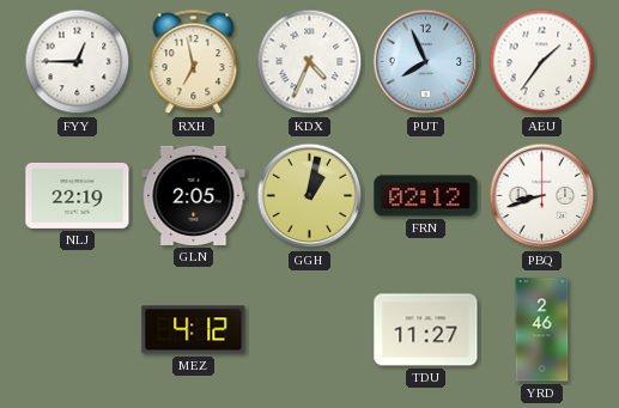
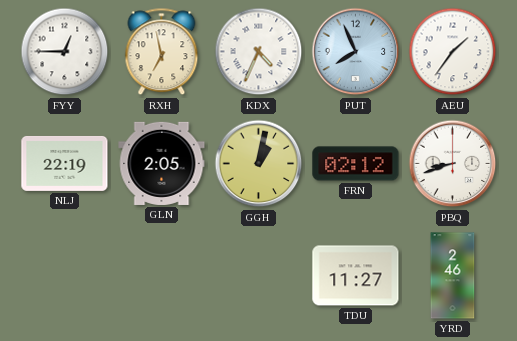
MEZ: 4:12 -> none (194, 330)
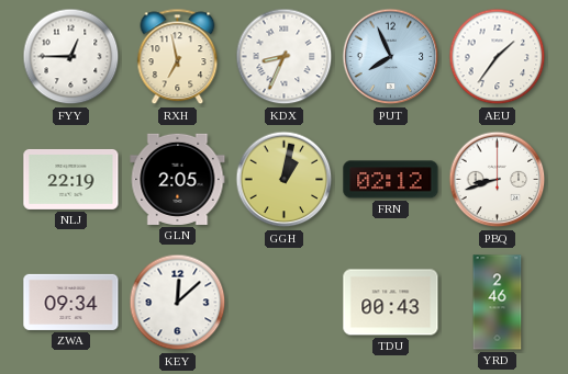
KDX: 4:34 -> 8:34 (285, 57)
ZWA: none -> 09:34 (71, 302)
KEY: none -> 12:08 (178, 303)
TDU: 11:27 -> 00:43 (391, 303)
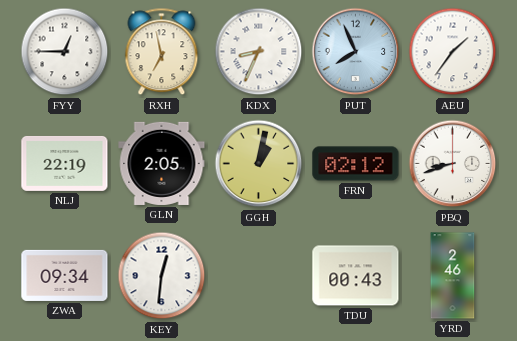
KEY: 12:08 -> 12:31 (162, 276)
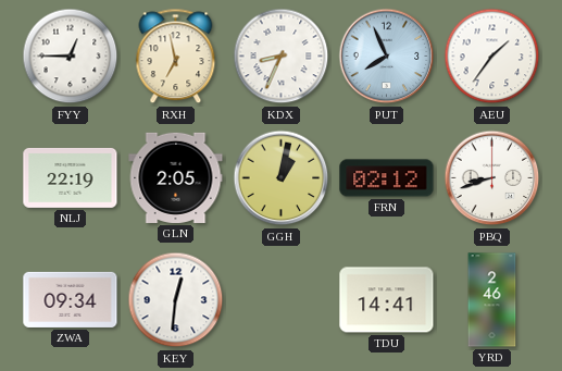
TDU: 00:43 -> 14:41 (387, 300)
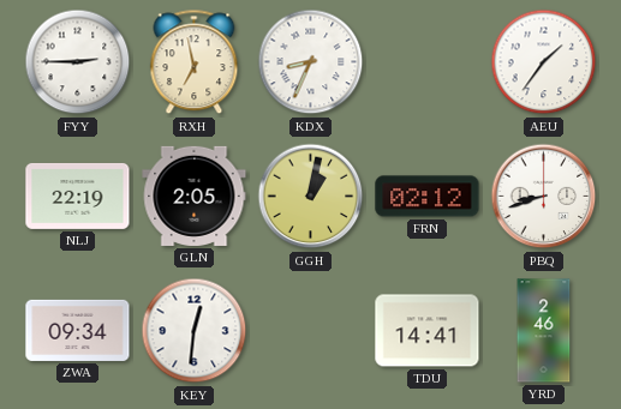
FYY: 12:45 -> 2:45 (78, 62)
PUT: 7:56 -> none (387, 57)
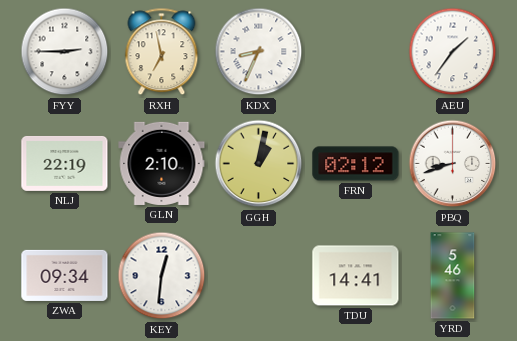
GLN: 2:05 -> 2:10 (162, 163)
YRD: 2:46 -> 5:46 (453, 276)
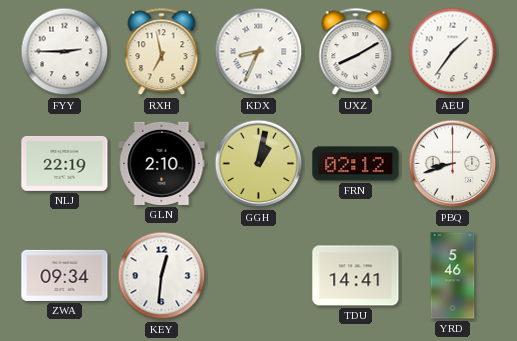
UXZ: none -> 8:10 (356, 52)
